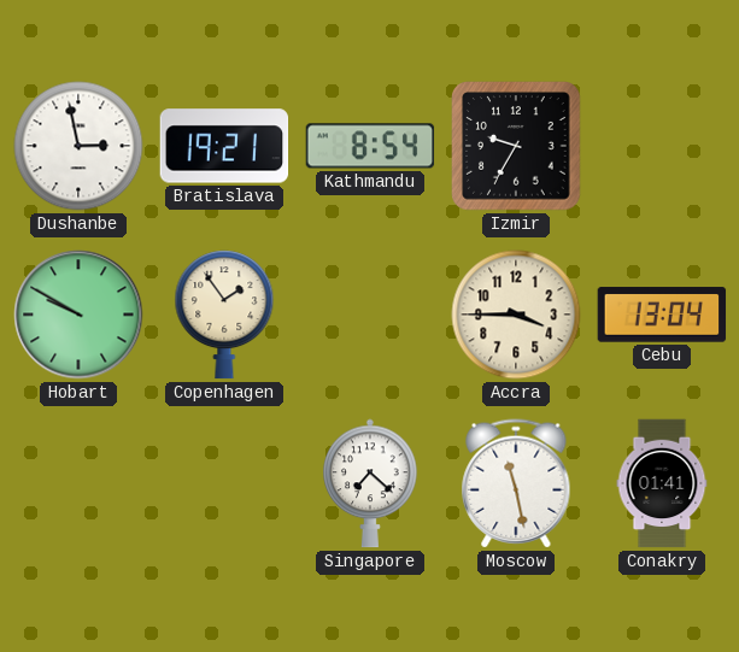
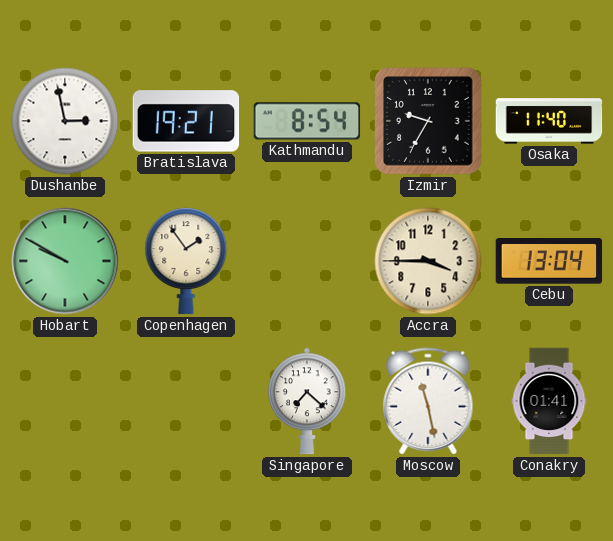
Osaka: none -> 11:40 (549, 121)
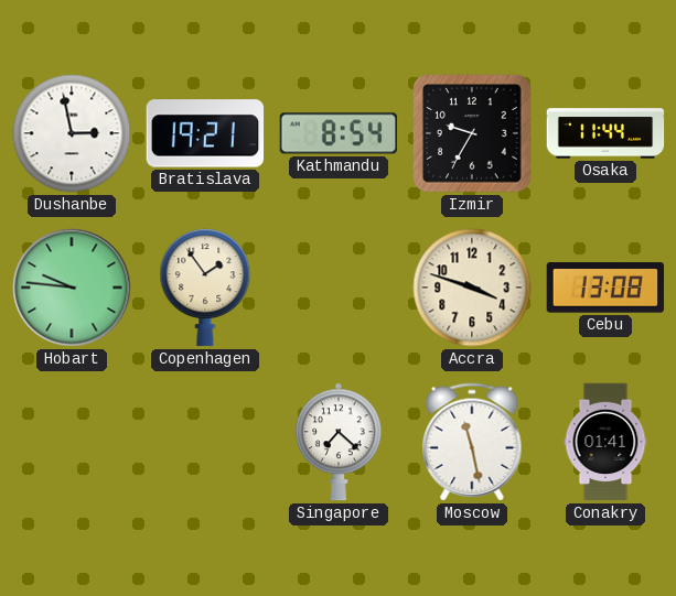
Osaka: 11:40 -> 11:44 (605, 133)
Hobart: 9:50 -> 9:46 (72, 288)
Accra: 3:45 -> 3:48 (472, 288)
Cebu: 13:04 -> 13:08 (605, 288)
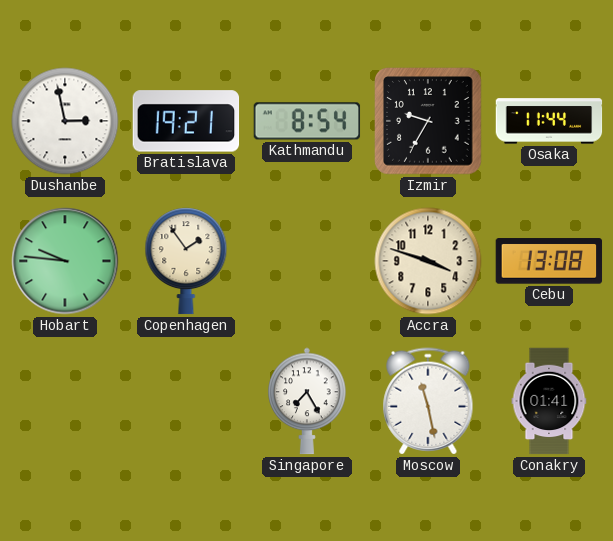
Singapore: 7:22 -> 7:25 (307, 401)
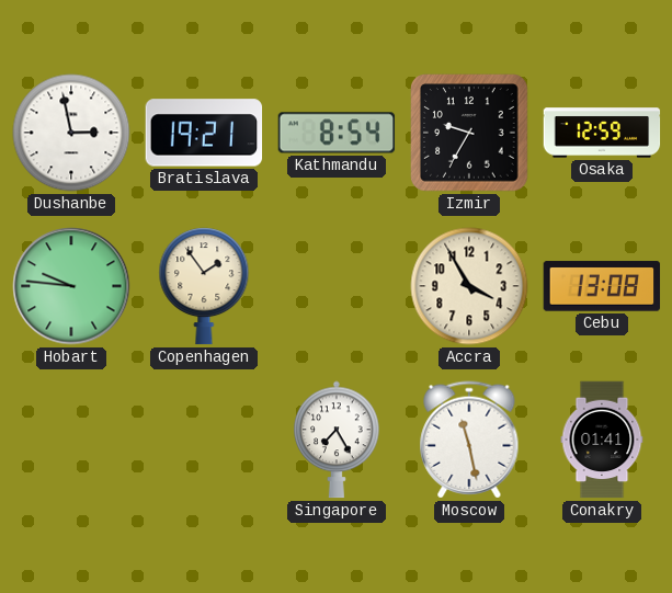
Osaka: 11:44 -> 12:59 (602, 133)
Accra: 3:48 -> 3:55 (469, 286)
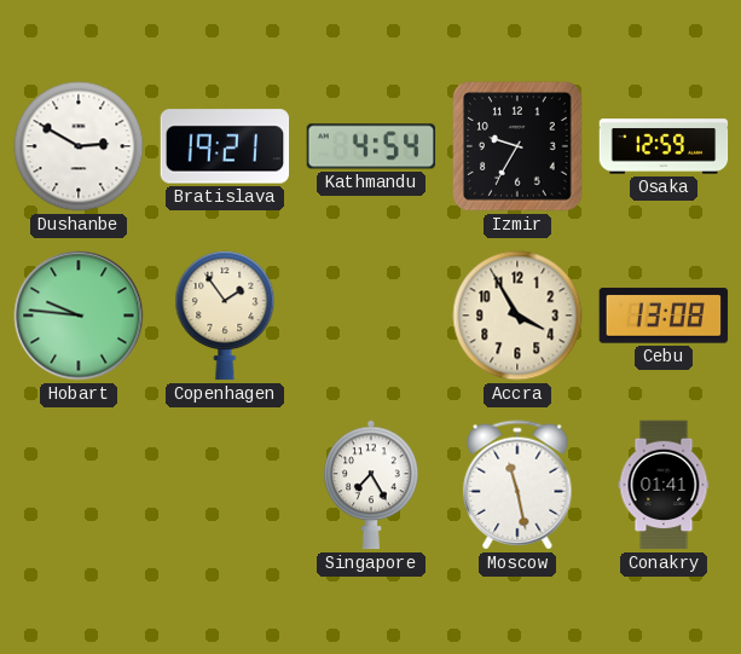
Dushanbe: 2:58 -> 2:50 (79, 146)
Kathmandu: 8:54 -> 4:54 (371, 146)
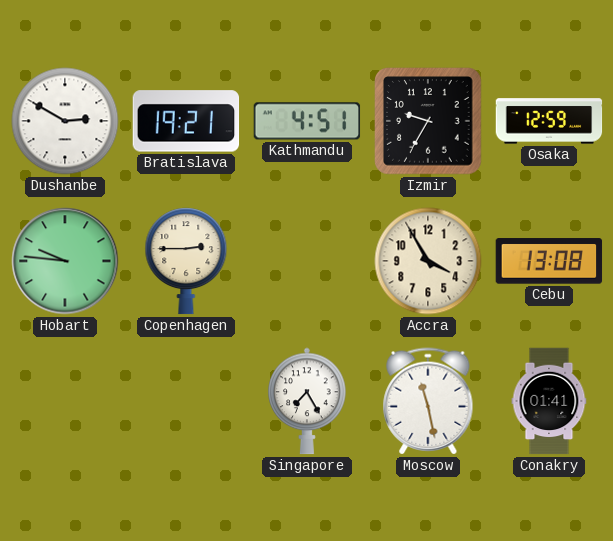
Kathmandu: 4:54 -> 4:51 (307, 121)
Copenhagen: 1:54 -> 2:45 (186, 261)
